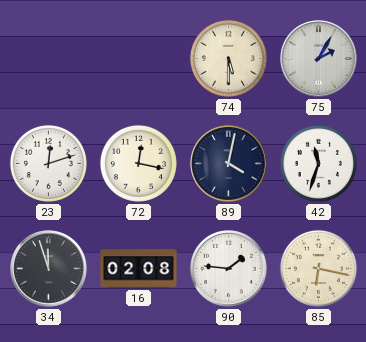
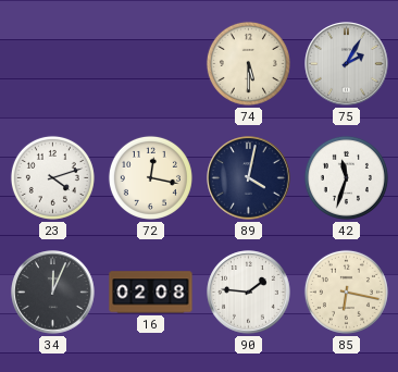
23: 12:12 -> 4:12 (52, 177)
34: 11:57 -> 12:04 (53, 293)
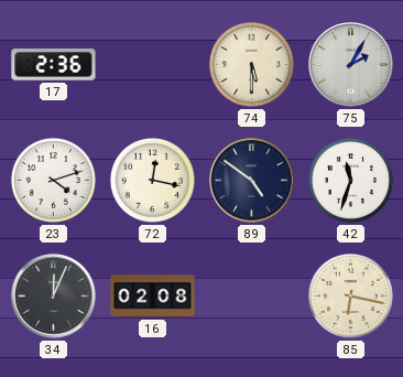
17: none -> 2:36 (54, 65)
89: 4:02 -> 4:51 (252, 181)
90: 1:46 -> none (249, 293)
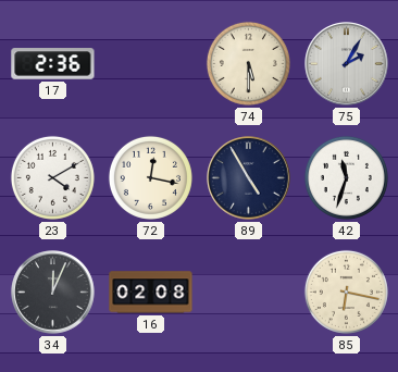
23: 4:12 -> 4:10 (52, 177)
89: 4:51 -> 4:55 (249, 178)
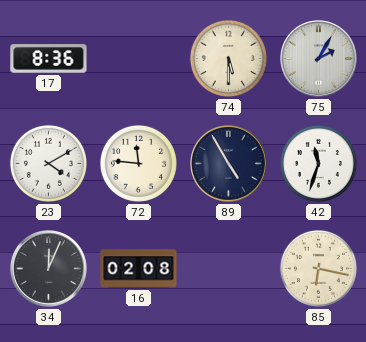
17: 2:36 -> 8:36 (49, 59)
72: 12:17 -> 11:46 (138, 163)
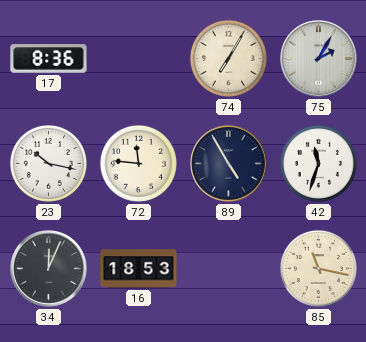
74: 5:30 -> 7:05 (228, 58)
23: 4:10 -> 10:17 (48, 163)
16: 02:08 -> 18:53 (139, 269)
85: 6:17 -> 11:17 (318, 268)
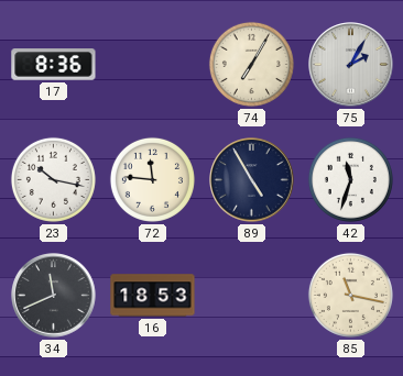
34: 12:04 -> 11:41 (54, 296)
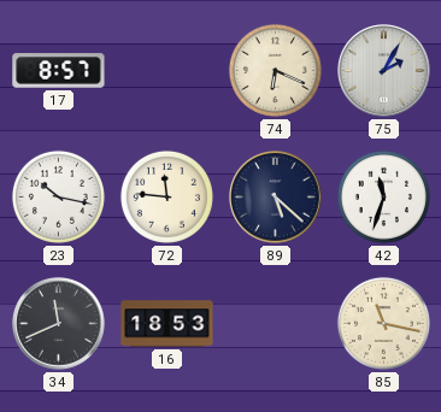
17: 8:36 -> 8:57 (59, 71)
74: 7:05 -> 6:19 (275, 70)
89: 4:55 -> 5:22 (276, 198)
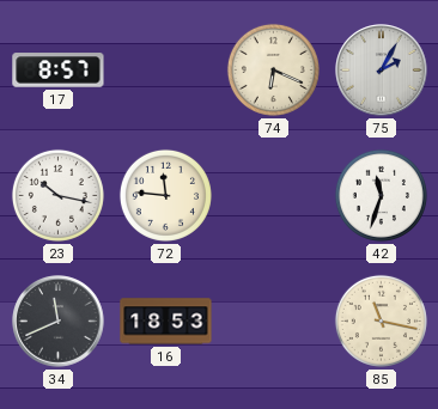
89: 5:22 -> none (276, 198)
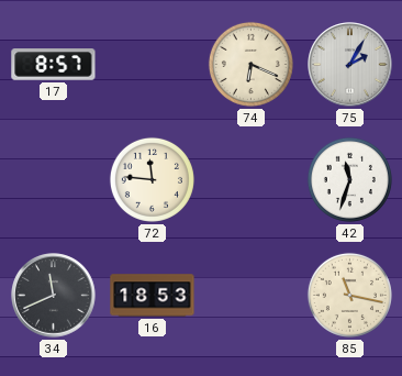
23: 10:17 -> none (57, 195)
